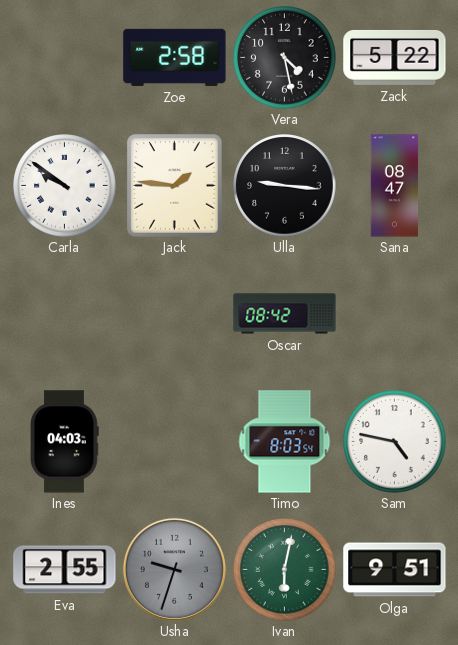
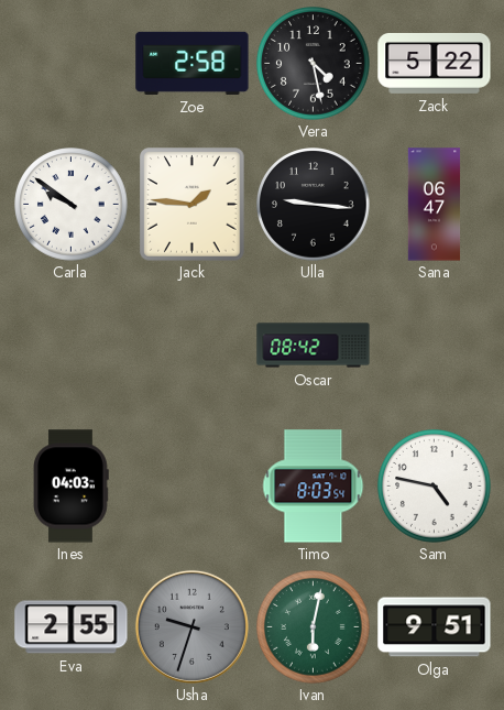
Sana: 08:47 -> 06:47 (435, 205)
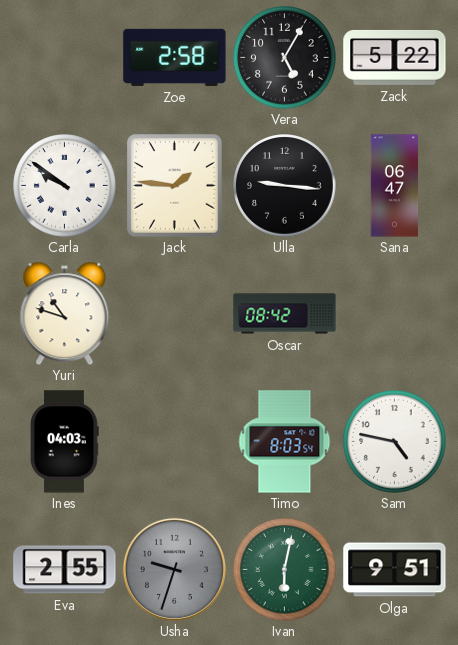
Vera: 4:28 -> 5:05 (285, 58)
Yuri: none -> 10:48 (65, 313)
